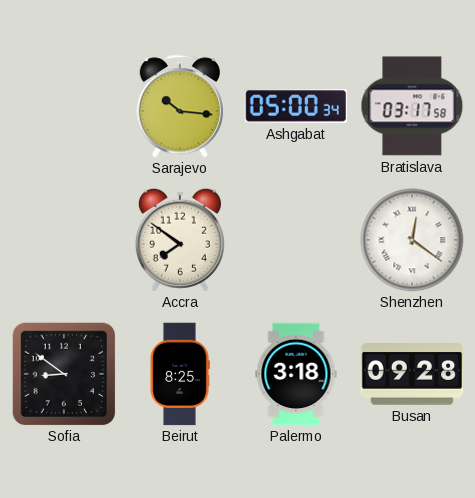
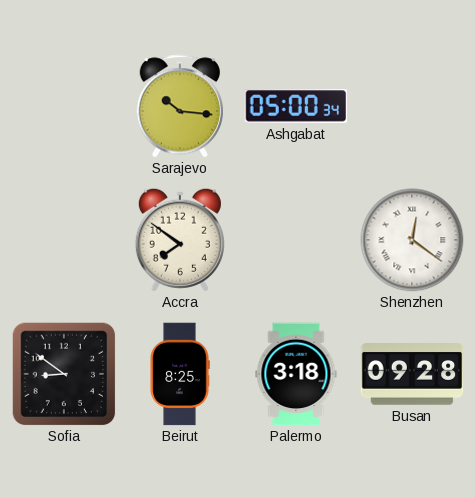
Bratislava: 03:17 -> none (412, 106)
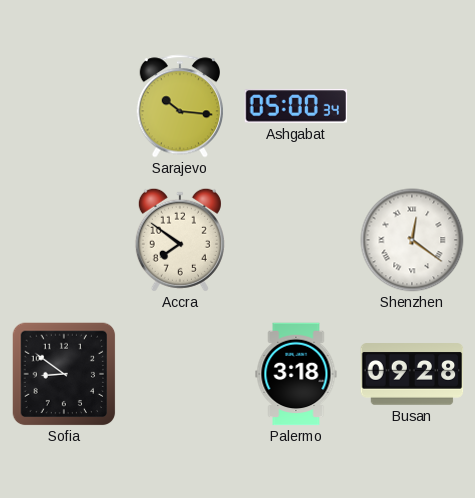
Beirut: 8:25 -> none (180, 374)
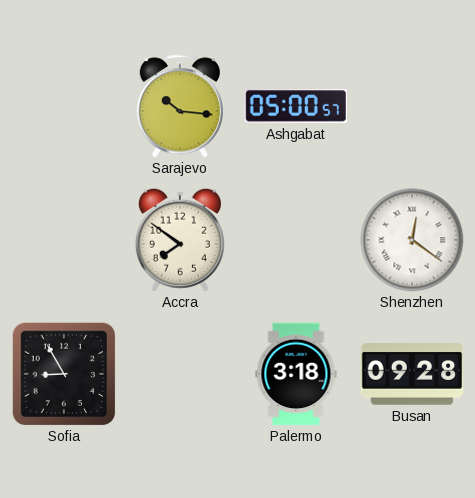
Ashgabat: 05:00:34 -> 05:00:57 (296, 106)
Sofia: 8:51 -> 8:55 (64, 374)
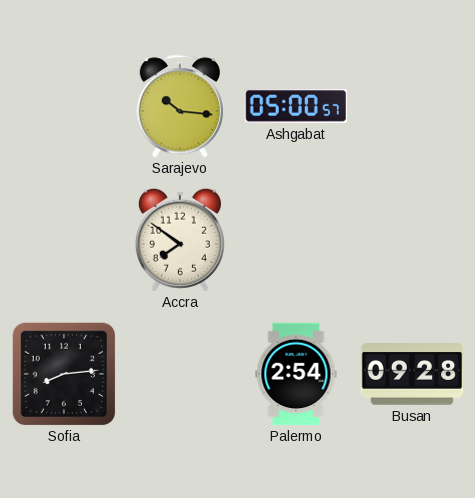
Shenzhen: 12:21 -> none (412, 240)
Sofia: 8:55 -> 8:14 (64, 374)
Palermo: 3:18 -> 2:54 (296, 374)
